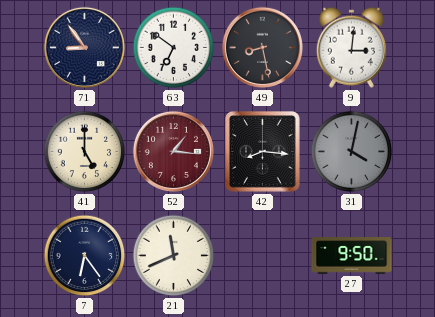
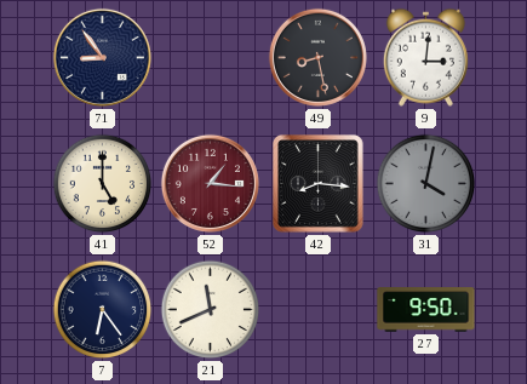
63: 6:51 -> none (174, 48)
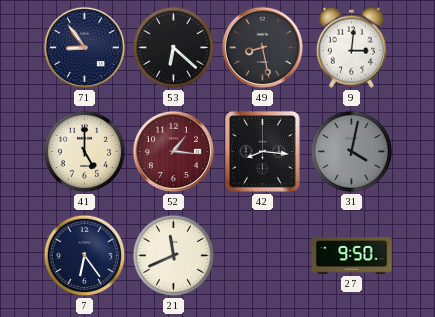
53: none -> 6:22 (174, 48)
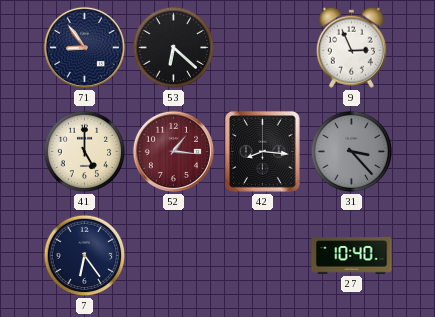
49: 8:28 -> none (262, 47)
9: 3:01 -> 2:56 (351, 47)
31: 4:02 -> 3:23 (352, 152)
21: 11:41 -> none (174, 256)
27: 9:50 -> 10:40 (352, 256)
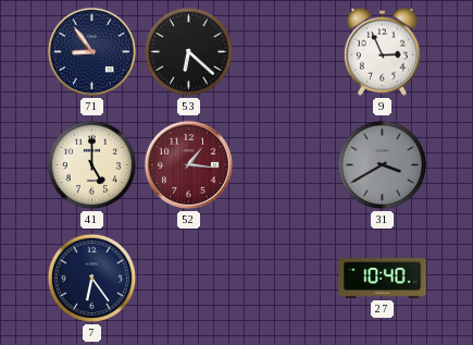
42: 8:16 -> none (263, 152)
31: 3:23 -> 3:40 (383, 165)
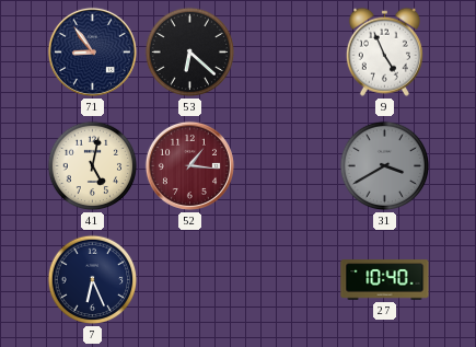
9: 2:56 -> 4:56 (384, 51)
41: 5:00 -> 5:02 (93, 166)
7: 6:24 -> 6:26 (93, 280)
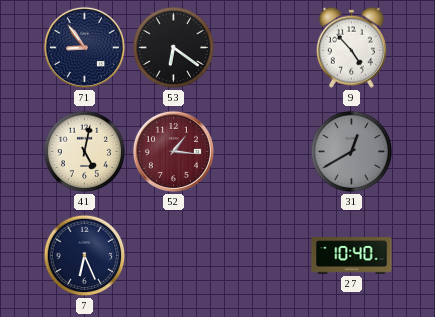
53: 6:22 -> 6:21 (174, 48)
9: 4:56 -> 4:53 (351, 47)
31: 3:40 -> 12:40 (352, 152)
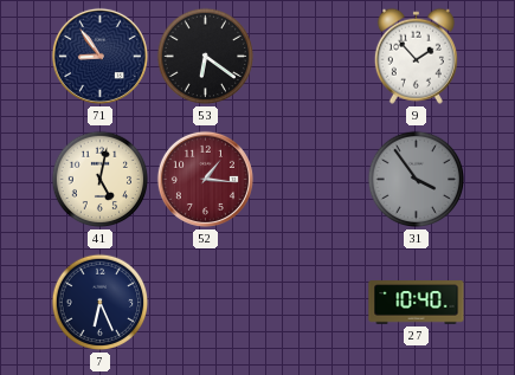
9: 4:53 -> 1:53 (416, 56)
31: 12:40 -> 3:54 (417, 180)
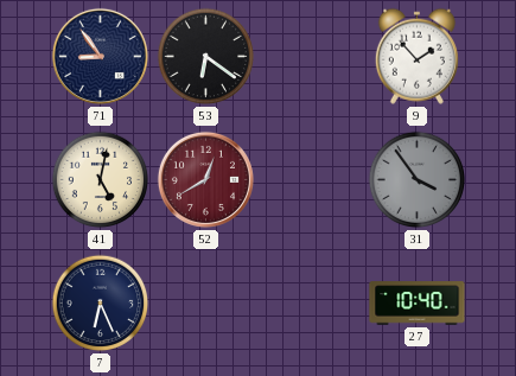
52: 1:16 -> 12:40 (205, 179)
